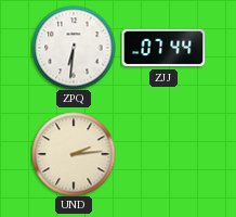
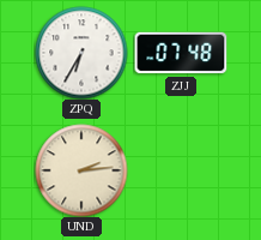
ZPQ: 6:31 -> 6:35 (81, 53)
ZJJ: 07:44 -> 07:48 (181, 53)
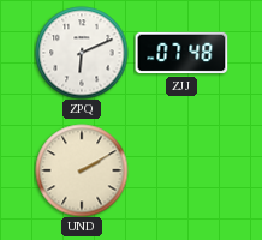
ZPQ: 6:35 -> 6:11 (82, 53)
UND: 2:14 -> 2:10 (82, 170)
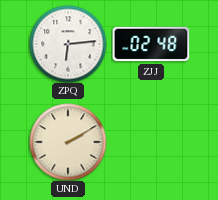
ZPQ: 6:11 -> 6:14 (68, 44)
ZJJ: 07:48 -> 02:48 (151, 44)
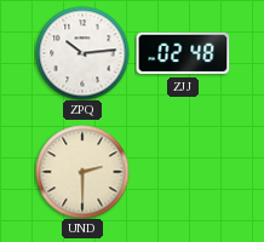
ZPQ: 6:14 -> 10:14 (82, 53)
UND: 2:10 -> 2:30 (82, 172)
